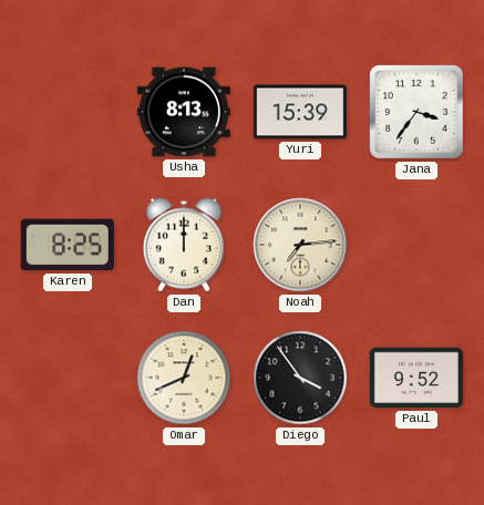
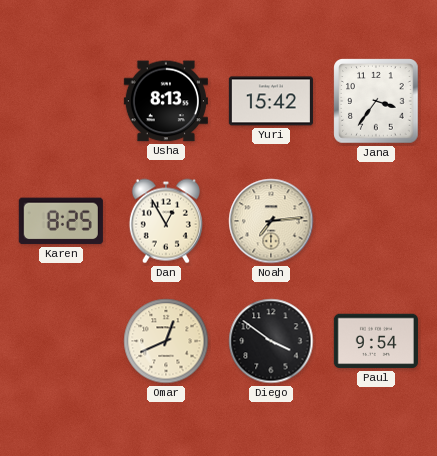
Yuri: 15:39 -> 15:42 (271, 101)
Dan: 12:00 -> 12:55 (166, 221)
Diego: 3:54 -> 3:51 (271, 341)
Paul: 9:52 -> 9:54 (376, 341)
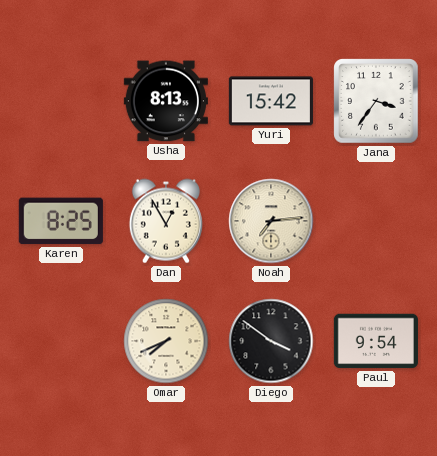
Omar: 12:41 -> 7:41 (166, 341)
